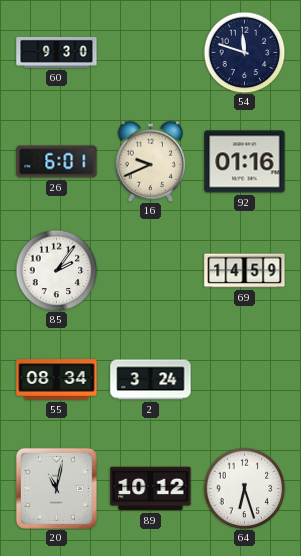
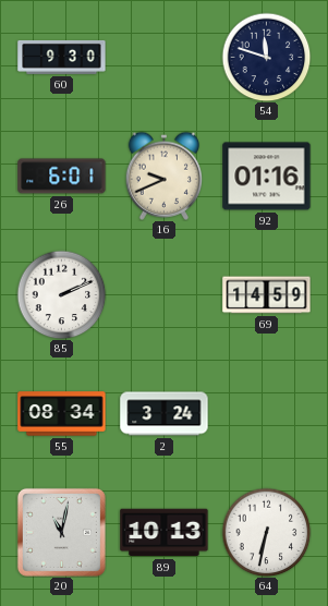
85: 2:06 -> 2:11 (61, 294)
89: 10:12 -> 10:13 (165, 533)
64: 6:27 -> 6:32 (266, 532)
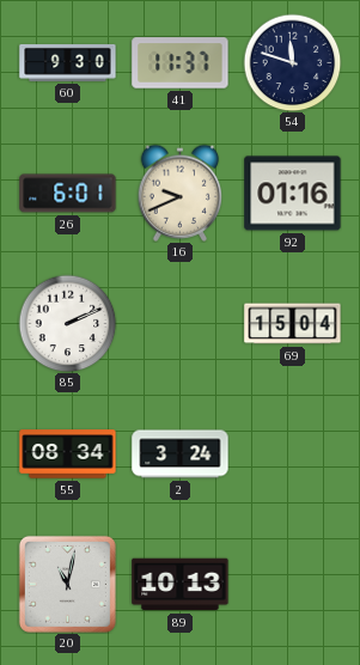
41: none -> 11:37 (181, 63)
69: 14:59 -> 15:04 (293, 324)
64: 6:32 -> none (266, 532)
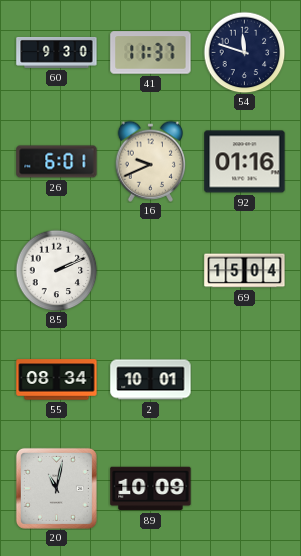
2: 3:24 -> 10:01 (151, 380)
89: 10:13 -> 10:09 (151, 489)
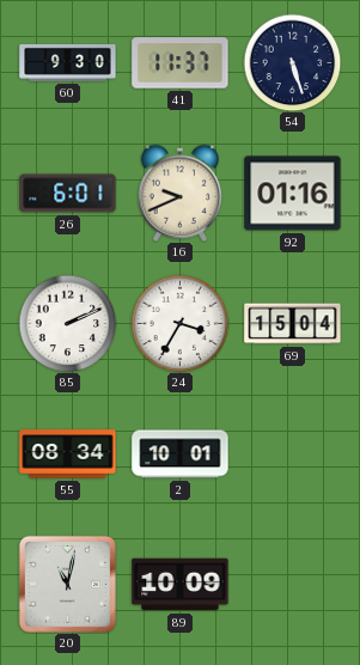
54: 11:48 -> 5:27 (292, 62)
24: none -> 3:35 (179, 323)
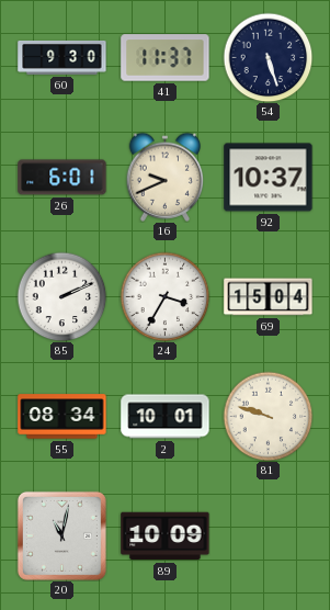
92: 01:16 -> 10:37 (269, 178)
81: none -> 9:48 (268, 416)
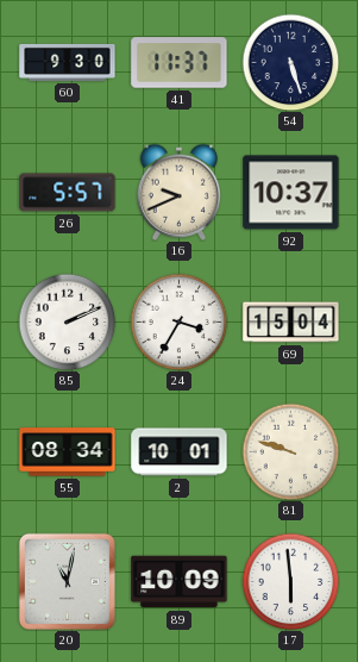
26: 6:01 -> 5:57 (68, 193)
17: none -> 5:59 (290, 581)
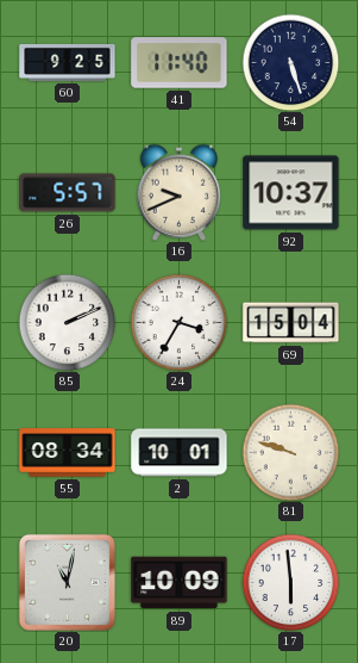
60: 9:30 -> 9:25 (68, 62)
41: 11:37 -> 11:40 (180, 63)
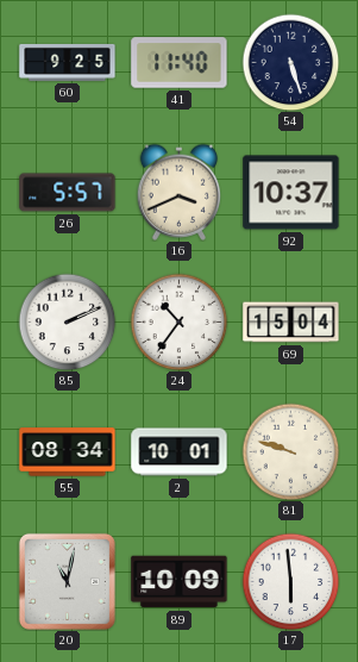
16: 9:41 -> 3:41 (178, 192)
24: 3:35 -> 10:36 (178, 321)
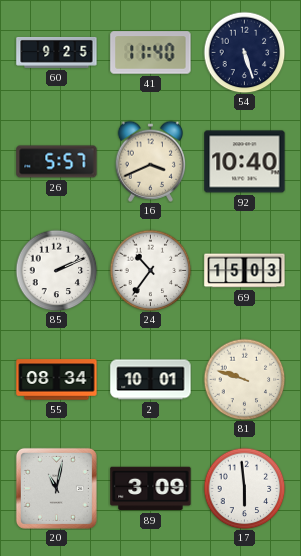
92: 10:37 -> 10:40 (245, 162)
69: 15:04 -> 15:03 (245, 271)
89: 10:09 -> 3:09 (151, 489)
